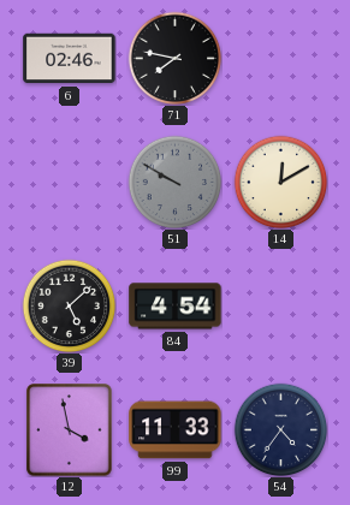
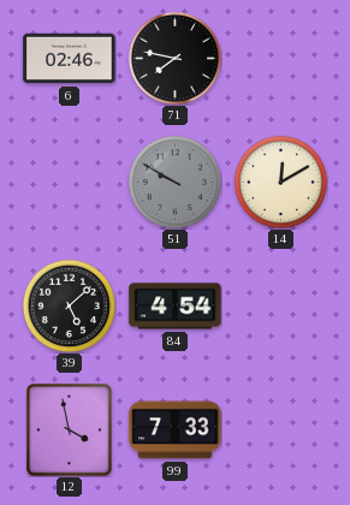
99: 11:33 -> 7:33 (176, 430)
54: 4:36 -> none (280, 429)
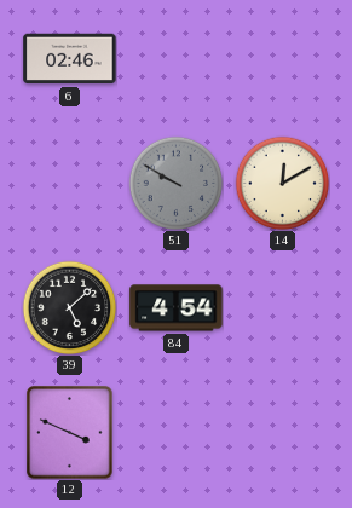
71: 7:47 -> none (174, 58)
12: 3:58 -> 3:49 (70, 433)
99: 7:33 -> none (176, 430)
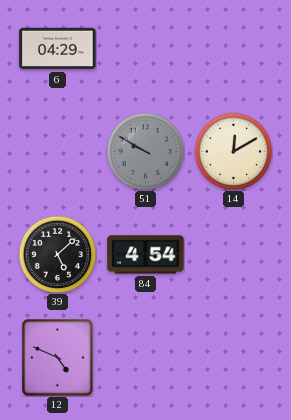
6: 02:46 -> 04:29 (58, 49)
12: 3:49 -> 4:49 (58, 358)
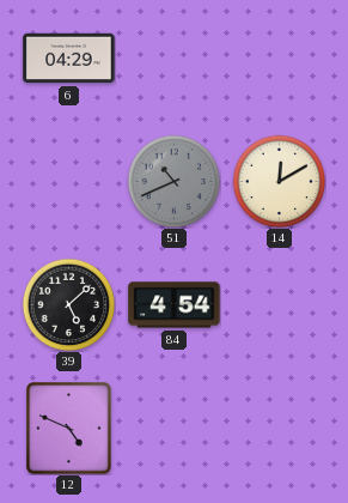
51: 9:50 -> 10:41 (173, 181)
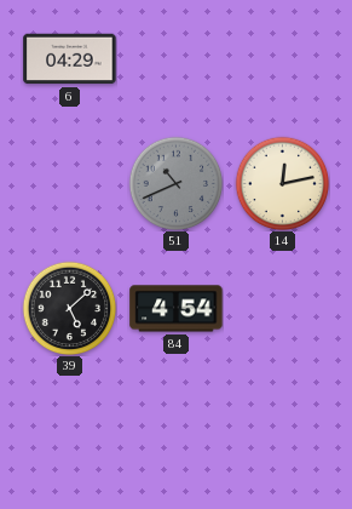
14: 12:10 -> 12:13 (282, 183)
12: 4:49 -> none (69, 429)
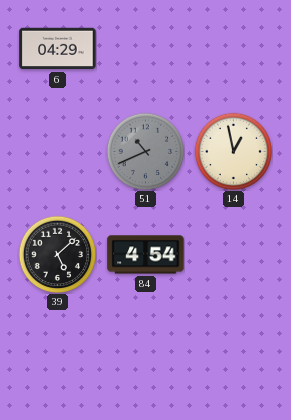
14: 12:13 -> 12:58 (233, 151)
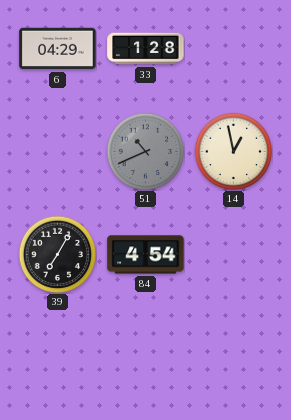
33: none -> 1:28 (146, 49)
39: 5:08 -> 7:05 (57, 254)
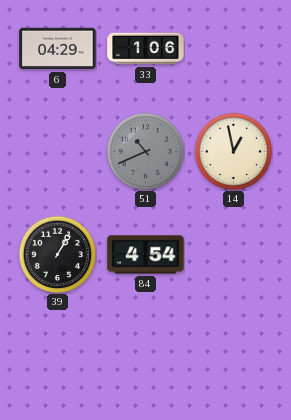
33: 1:28 -> 1:06 (146, 49)
39: 7:05 -> 1:05 (57, 254)
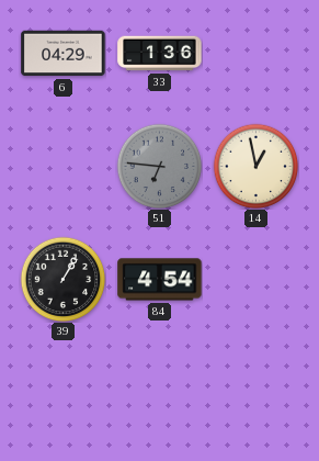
33: 1:06 -> 1:36 (160, 54)
51: 10:41 -> 6:46 (159, 166)
